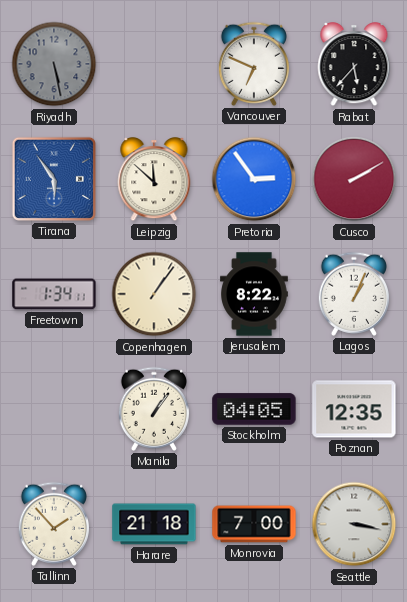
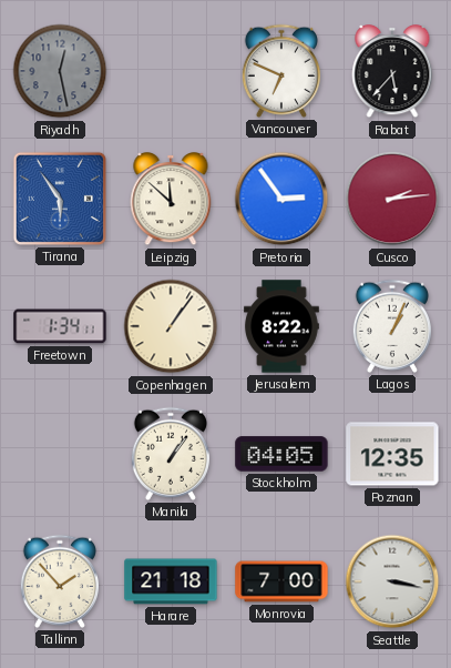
Riyadh: 5:28 -> 12:28 (60, 71)
Cusco: 2:10 -> 2:14 (392, 199)
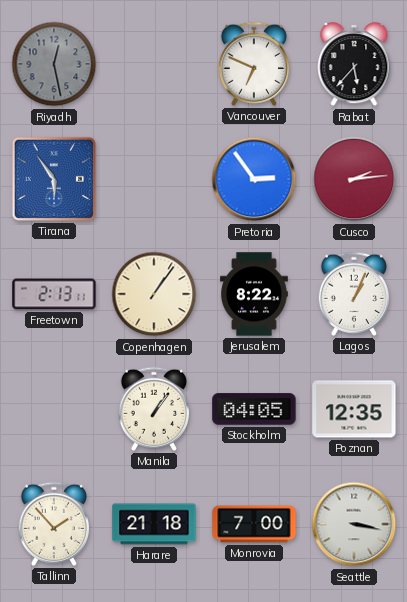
Leipzig: 11:52 -> none (171, 200)
Freetown: 1:34 -> 2:13 (54, 294)
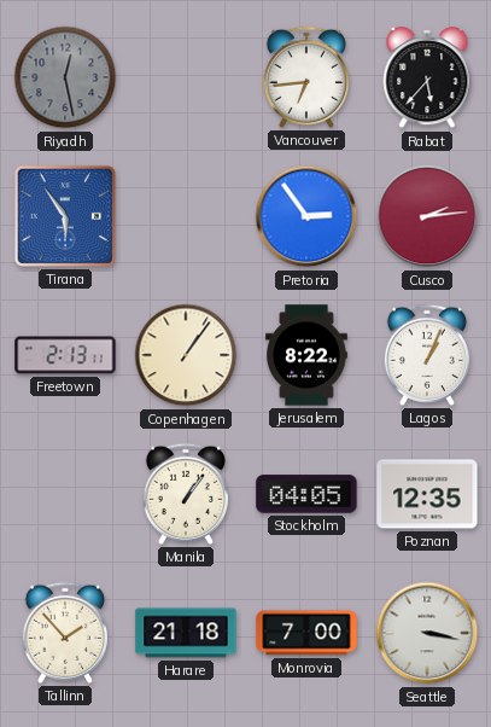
Vancouver: 6:49 -> 6:44 (306, 77)
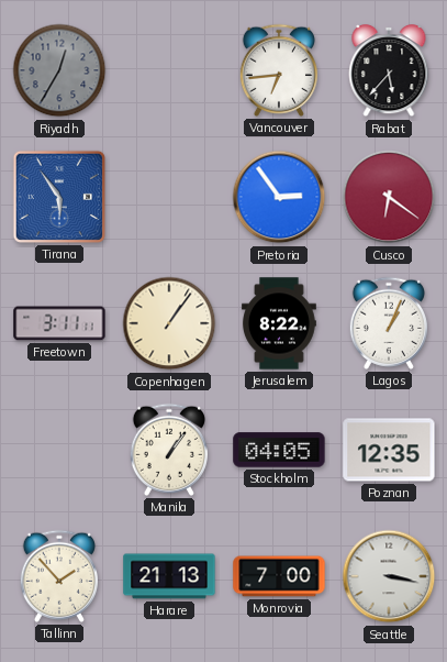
Riyadh: 12:28 -> 12:35 (59, 70)
Cusco: 2:14 -> 6:21 (389, 197)
Freetown: 2:13 -> 3:11 (59, 323)
Harare: 21:18 -> 21:13 (169, 576)
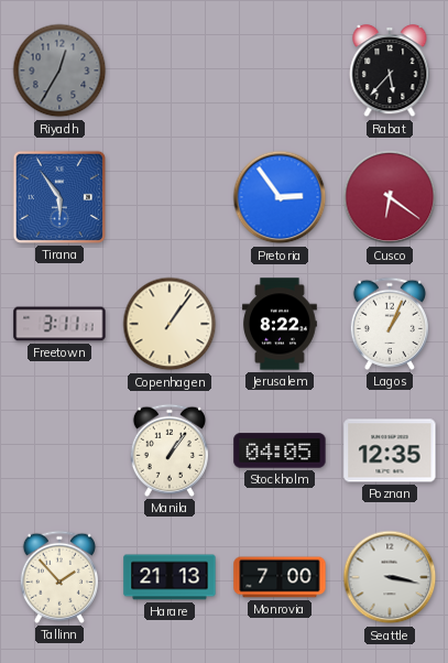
Vancouver: 6:44 -> none (279, 70)
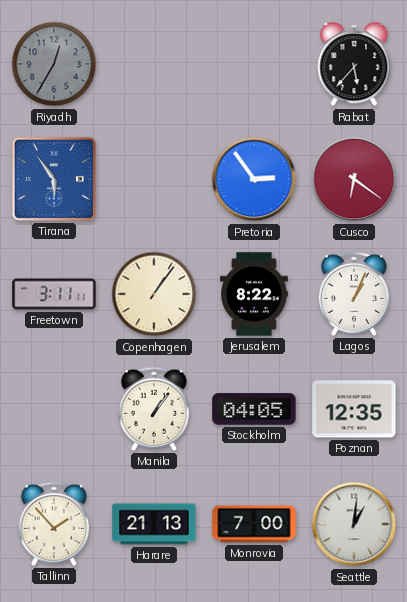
Seattle: 3:17 -> 1:01 (354, 524)
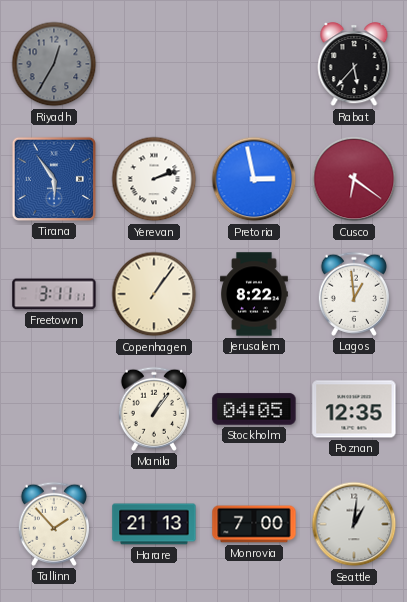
Yerevan: none -> 2:12 (154, 179)
Pretoria: 2:54 -> 2:58 (254, 179)
Lagos: 1:04 -> 12:59 (354, 294)
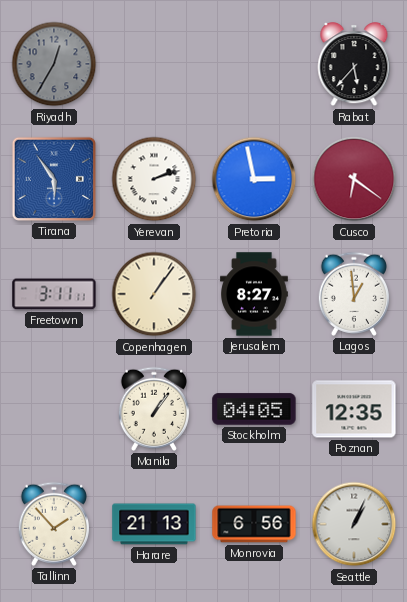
Jerusalem: 8:22 -> 8:27 (255, 294)
Monrovia: 7:00 -> 6:56 (254, 524)
Seattle: 1:01 -> 1:04 (354, 524)
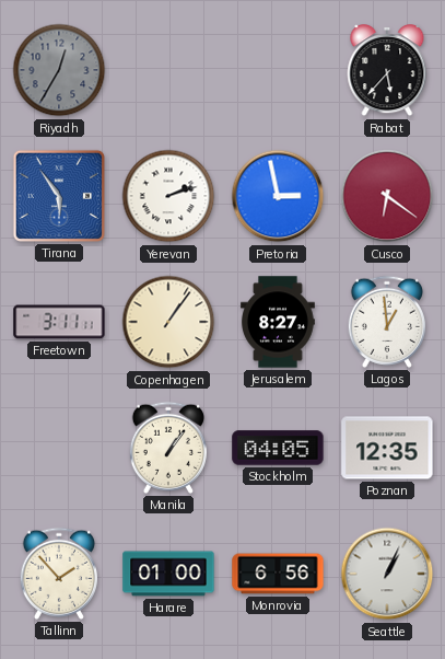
Harare: 21:13 -> 01:00 (168, 574)
